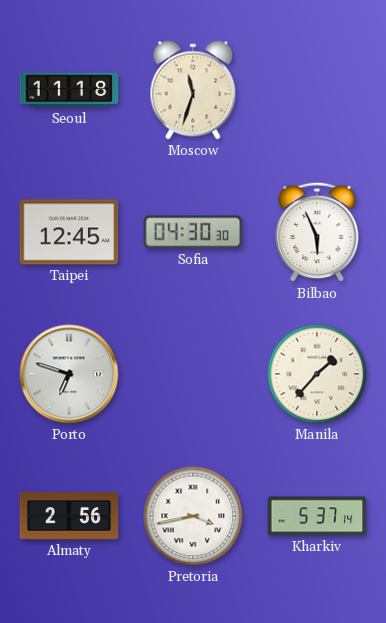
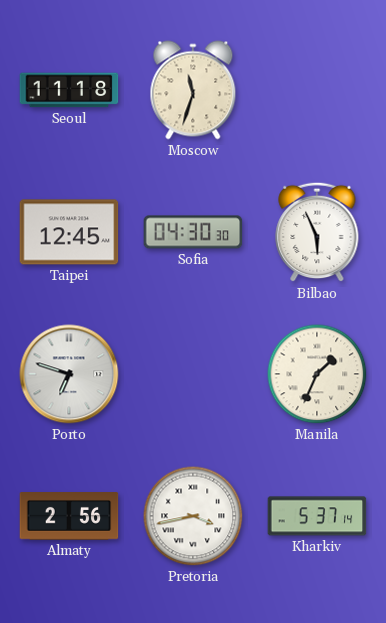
Manila: 1:37 -> 1:34 (317, 374)
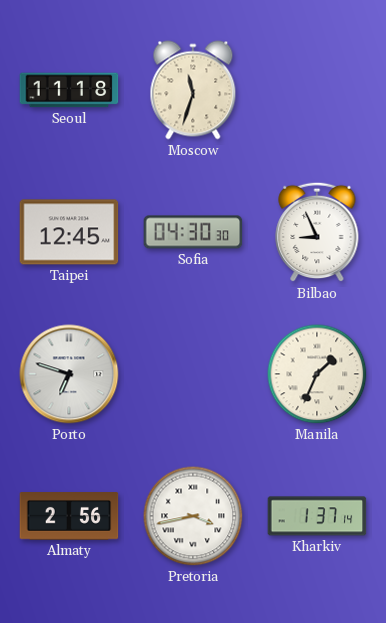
Bilbao: 5:56 -> 8:56 (317, 232)
Kharkiv: 5:37 -> 1:37 (317, 516)
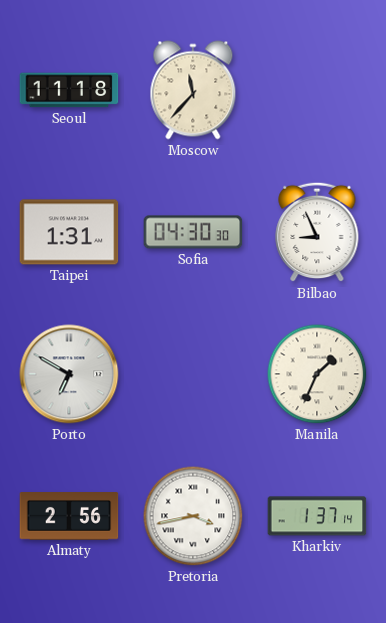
Moscow: 11:33 -> 11:37 (193, 90)
Taipei: 12:45 -> 1:31 (69, 232)
Porto: 6:48 -> 6:50 (69, 374)
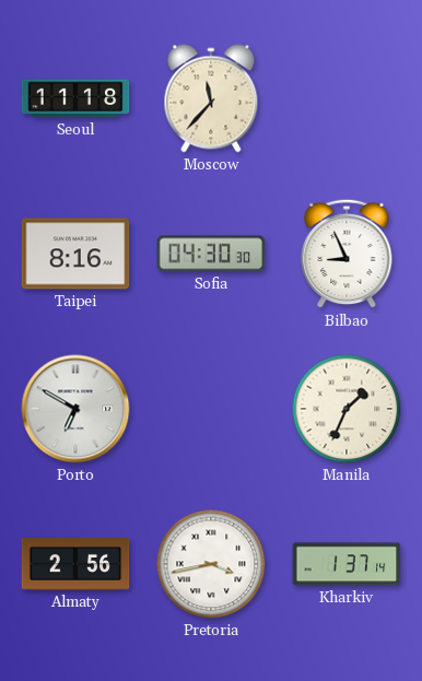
Taipei: 1:31 -> 8:16 (75, 254)
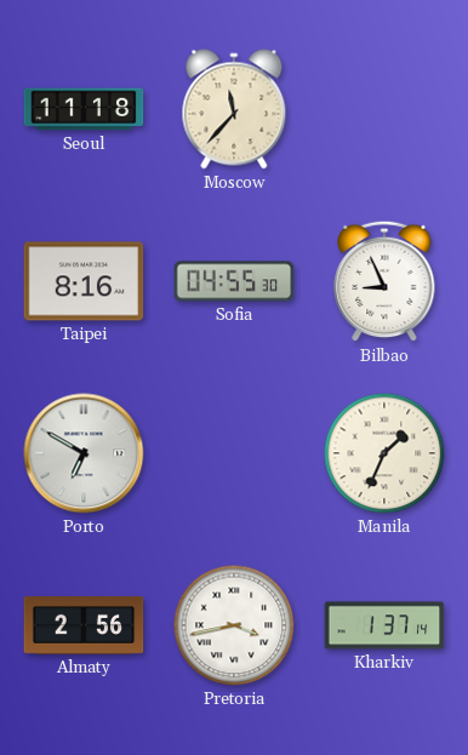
Sofia: 04:30 -> 04:55 (234, 281)
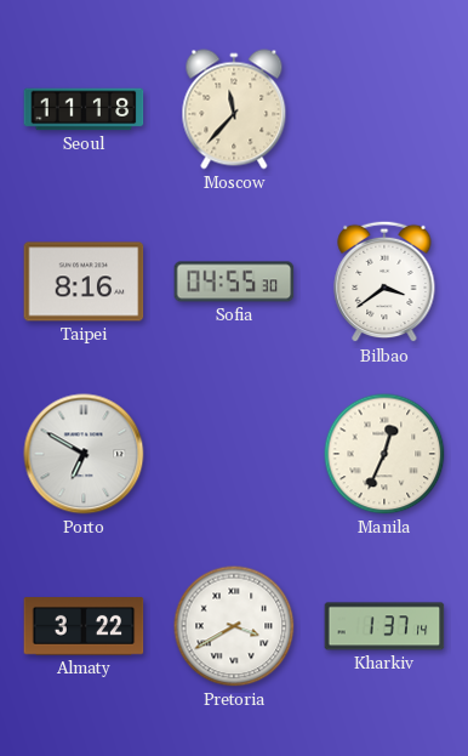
Bilbao: 8:56 -> 3:39 (384, 282)
Manila: 1:34 -> 12:34 (384, 454)
Almaty: 2:56 -> 3:22 (84, 626)
Pretoria: 3:43 -> 3:40 (234, 626)
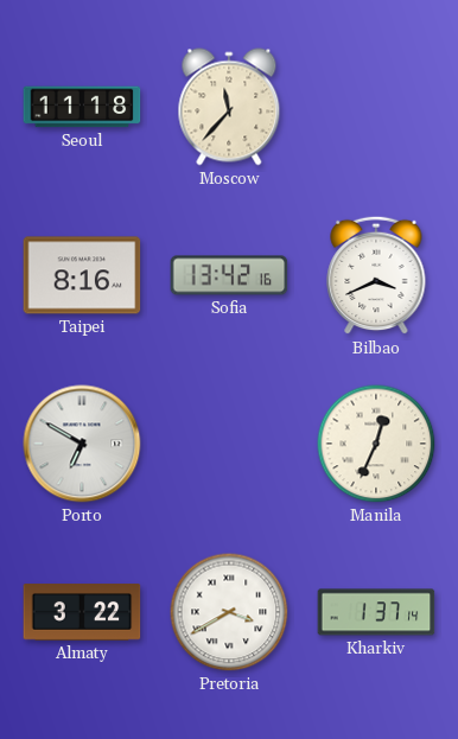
Sofia: 04:55 -> 13:42 (229, 275)
Bilbao: 3:39 -> 3:41 (376, 275)
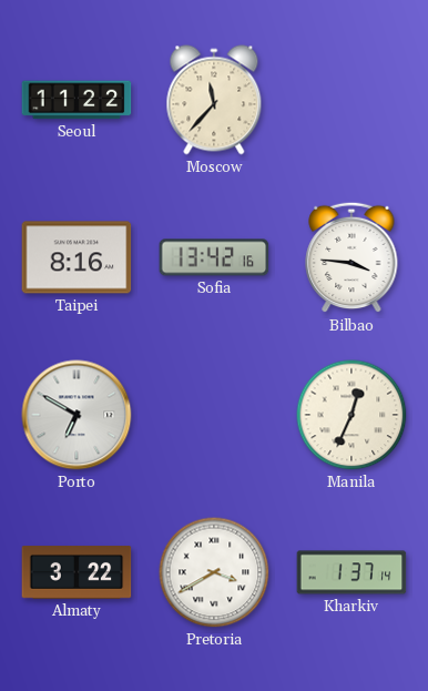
Seoul: 11:18 -> 11:22 (77, 100)
Bilbao: 3:41 -> 3:46 (351, 257)
